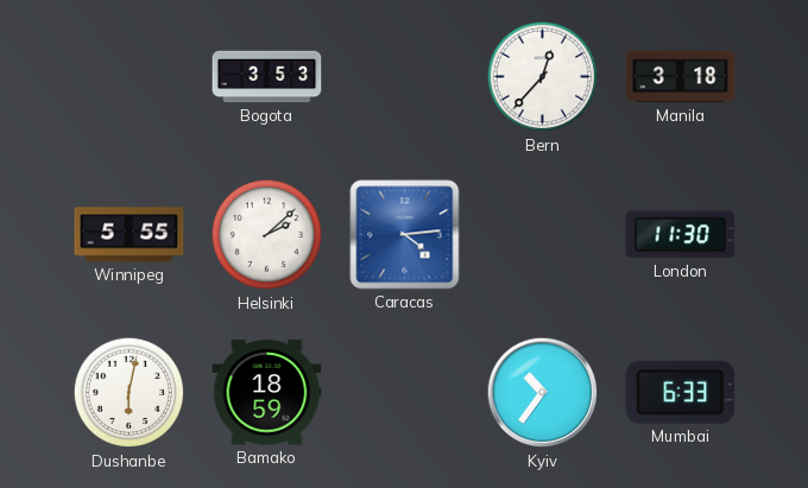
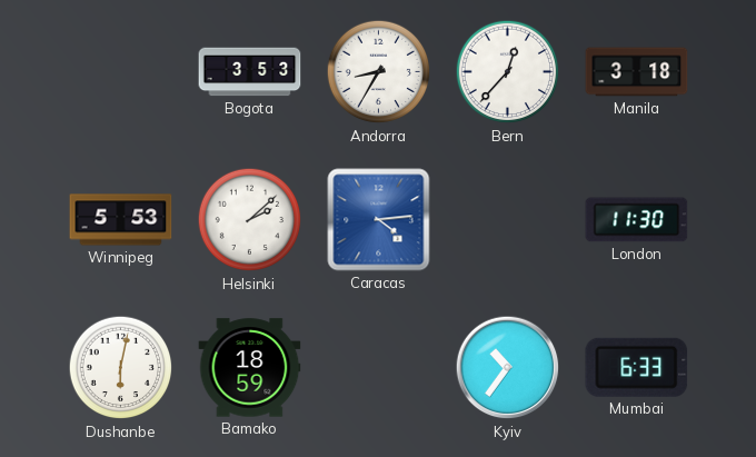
Andorra: none -> 8:35 (379, 72)
Winnipeg: 5:55 -> 5:53 (121, 220)
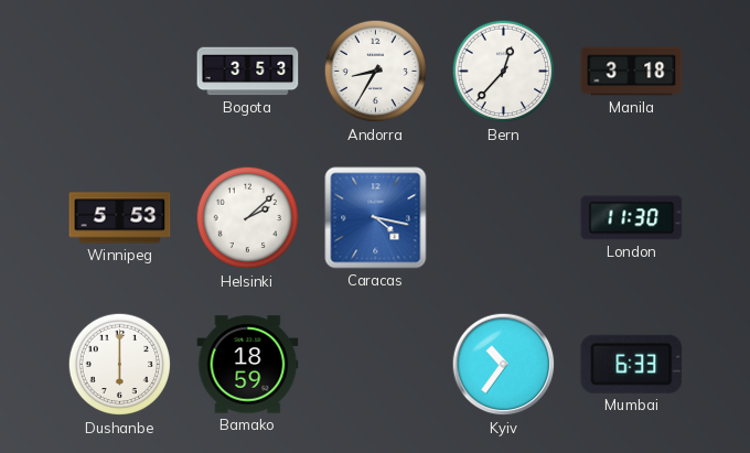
Caracas: 4:14 -> 4:17 (376, 218)
Dushanbe: 6:02 -> 6:00 (120, 365)
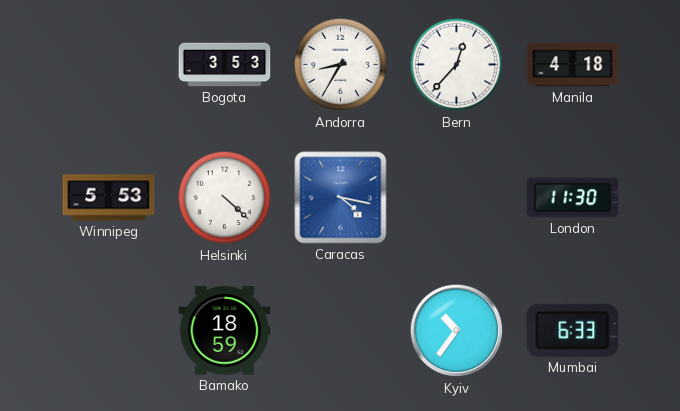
Manila: 3:18 -> 4:18 (573, 65)
Helsinki: 2:08 -> 4:22 (225, 198)
Dushanbe: 6:00 -> none (120, 365)
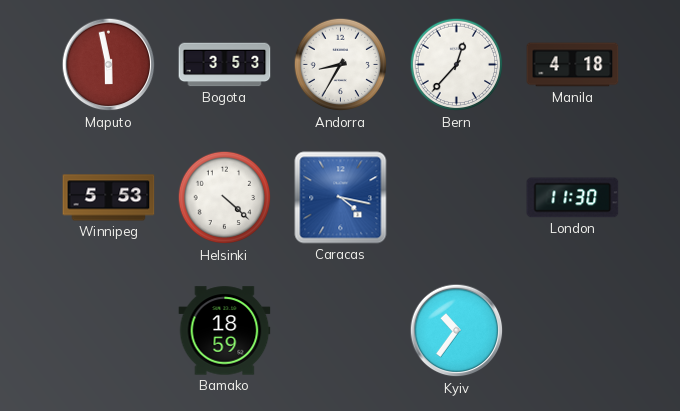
Maputo: none -> 5:58 (109, 65)
Mumbai: 6:33 -> none (573, 330)
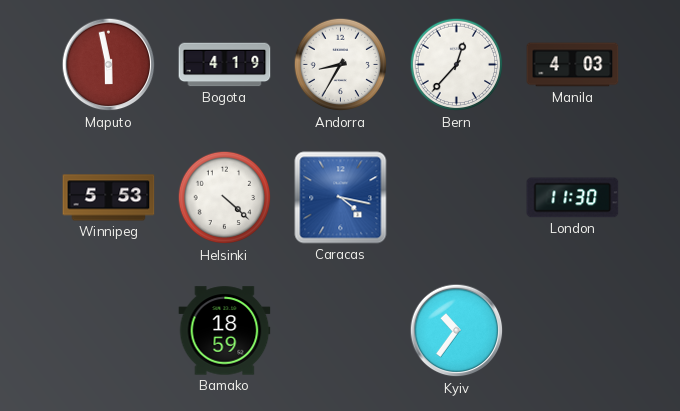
Bogota: 3:53 -> 4:19 (225, 65)
Manila: 4:18 -> 4:03 (573, 65)
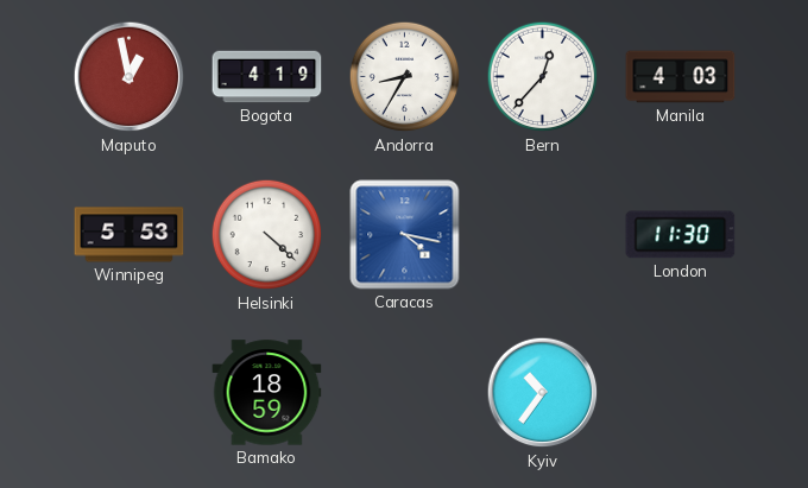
Maputo: 5:58 -> 12:58 (130, 77)
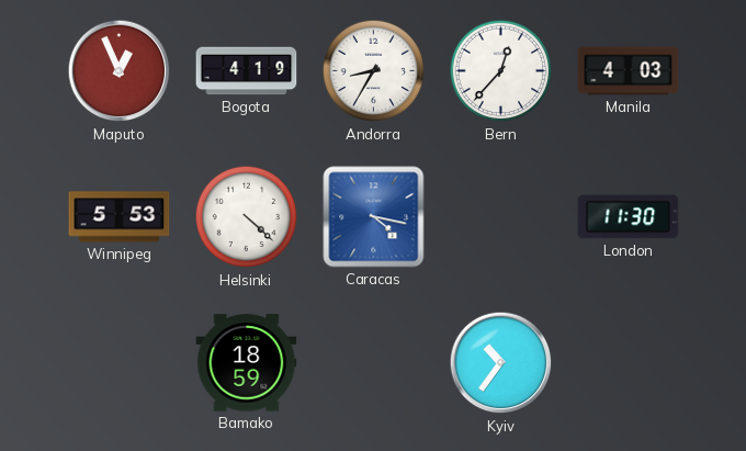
Maputo: 12:58 -> 12:56 (120, 71)
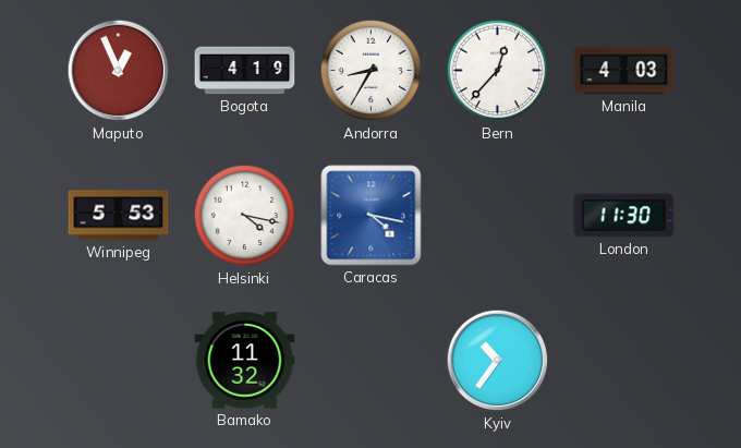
Helsinki: 4:22 -> 4:17 (245, 216)
Bamako: 18:59 -> 11:32 (245, 361)
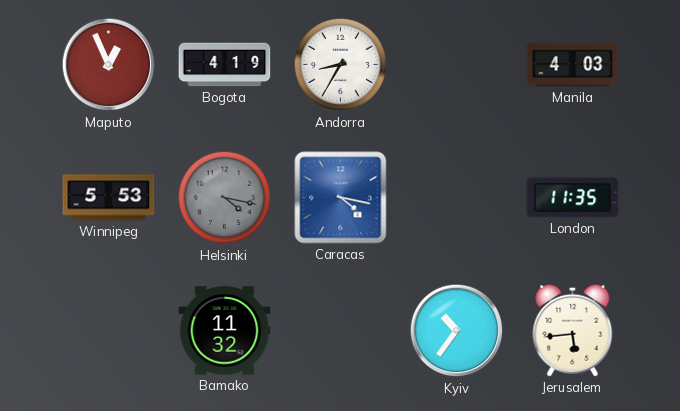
Bern: 12:37 -> none (498, 71)
Helsinki dial: white -> grey (225, 198)
London: 11:30 -> 11:35 (573, 198)
Jerusalem: none -> 5:44 (573, 330)
